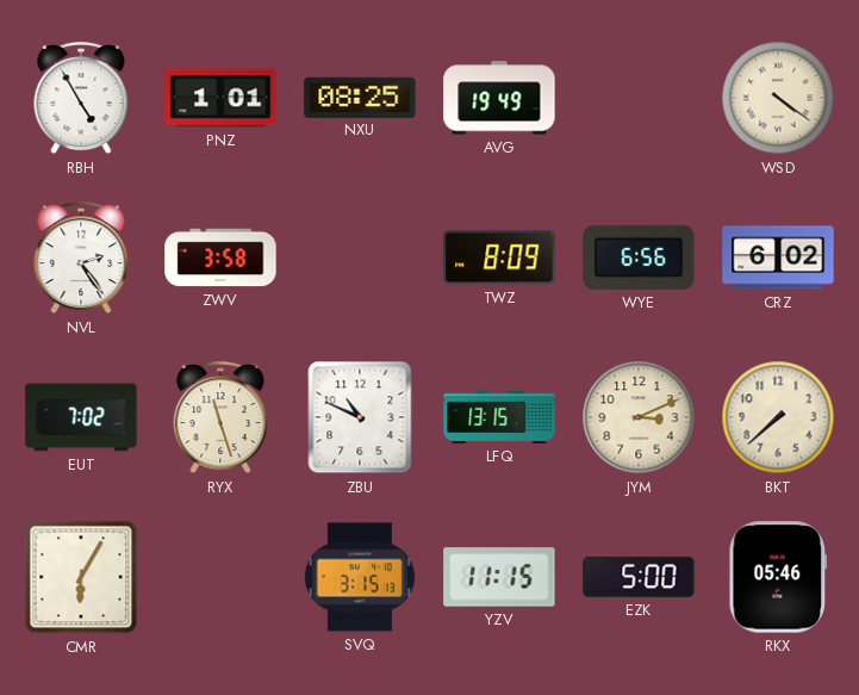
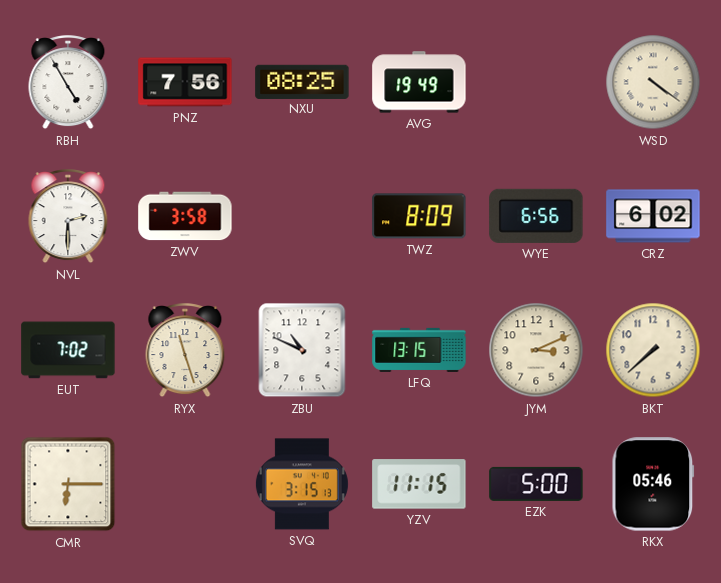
PNZ: 1:01 -> 7:56 (185, 82)
NVL: 2:24 -> 2:30 (68, 217)
CMR: 6:05 -> 6:15 (68, 484)
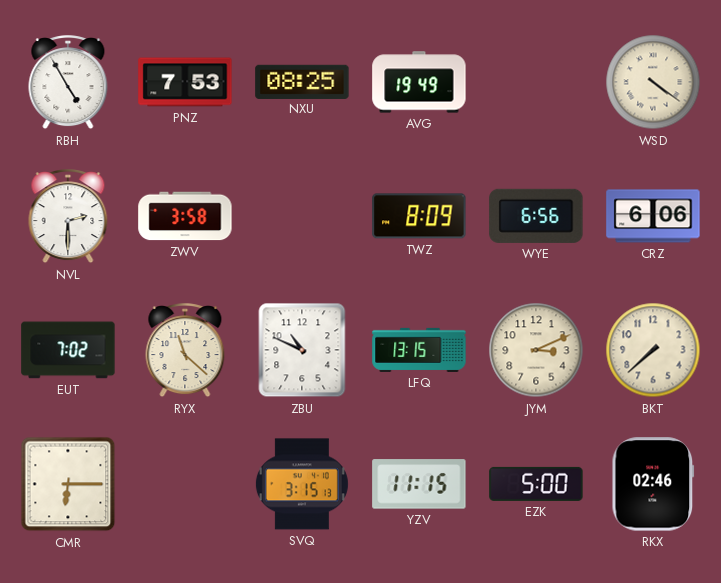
PNZ: 7:56 -> 7:53 (185, 82)
CRZ: 6:02 -> 6:06 (653, 216)
RYX: 11:27 -> 11:22 (185, 351)
RKX: 05:46 -> 02:46 (653, 484)
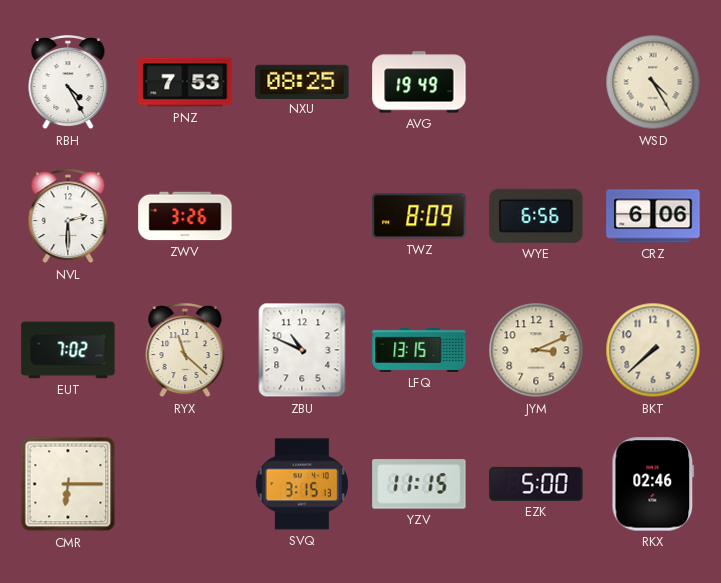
RBH: 4:55 -> 4:25 (68, 83)
WSD: 4:21 -> 4:25 (653, 82)
ZWV: 3:58 -> 3:26 (185, 216)
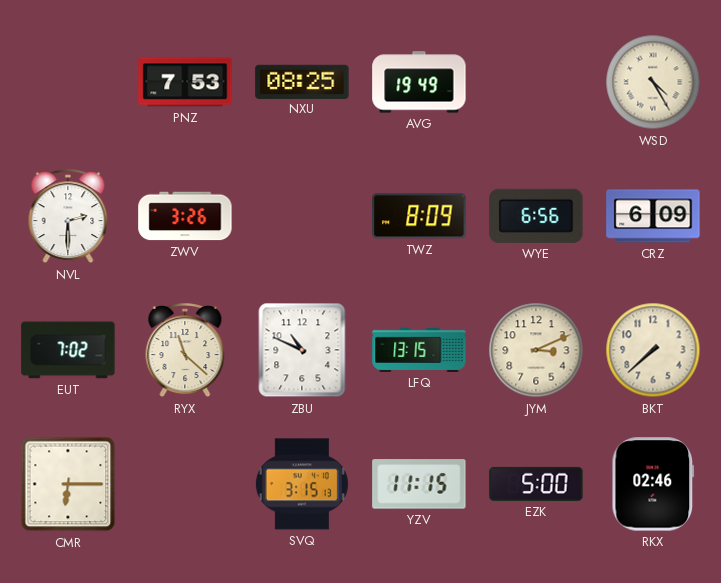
RBH: 4:25 -> none (68, 83)
CRZ: 6:06 -> 6:09 (653, 216)
